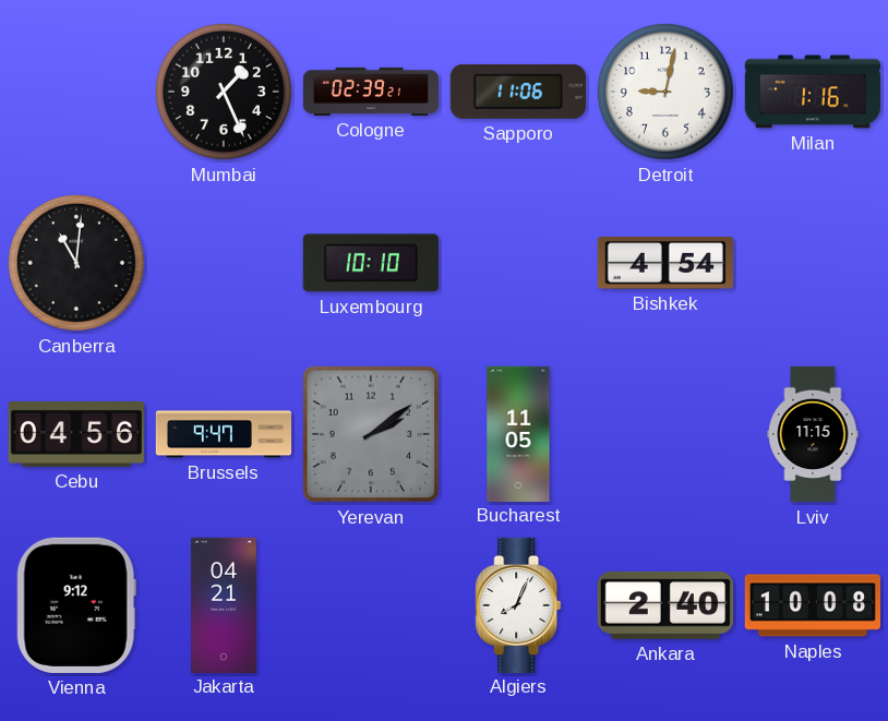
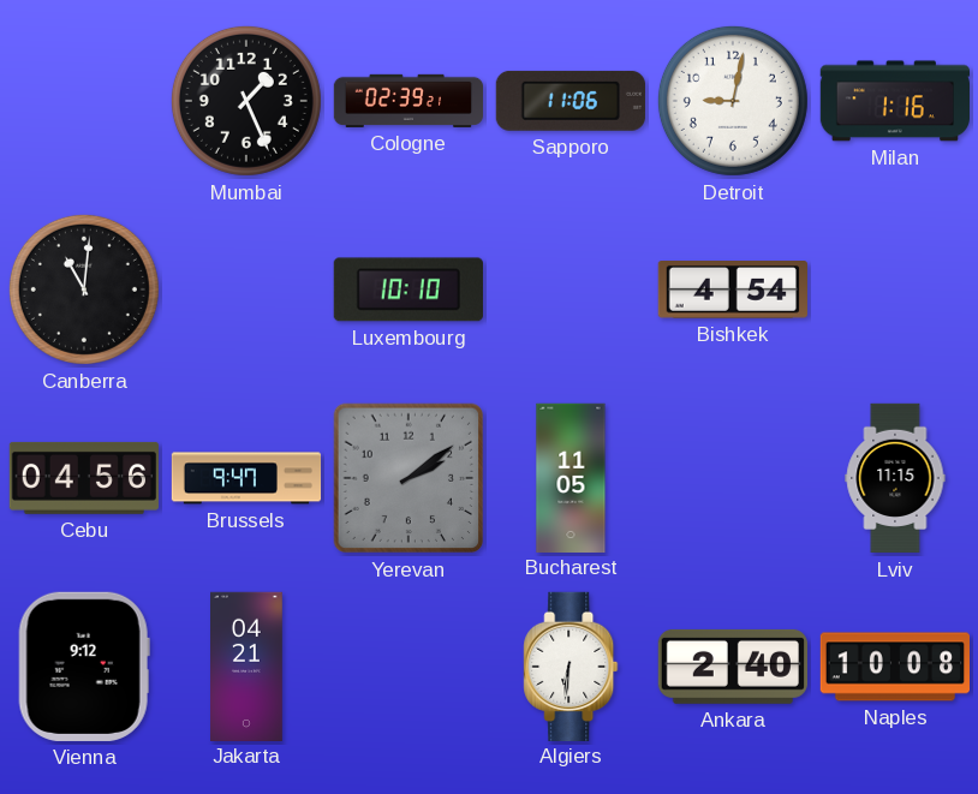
Algiers: 8:04 -> 6:31 (571, 665)
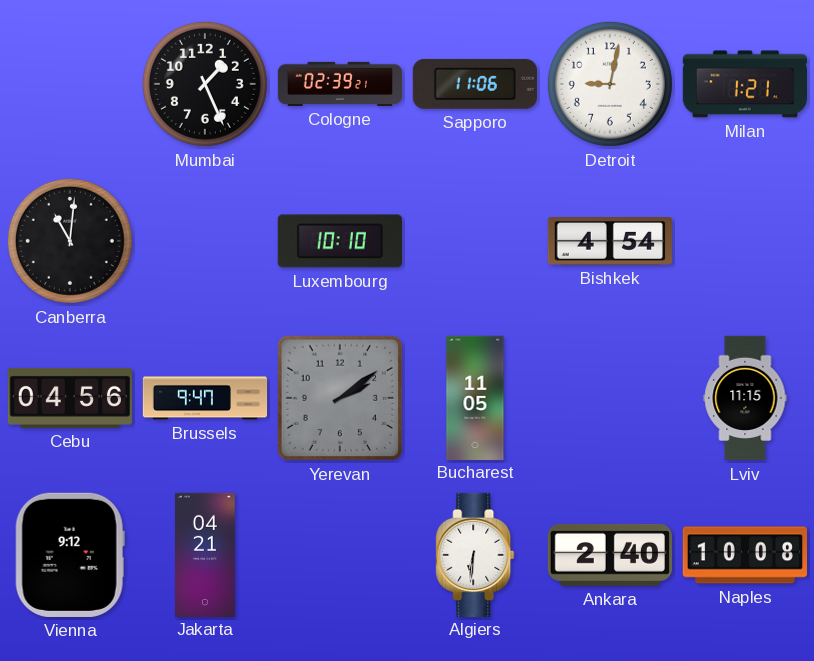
Milan: 1:16 -> 1:21 (744, 84)
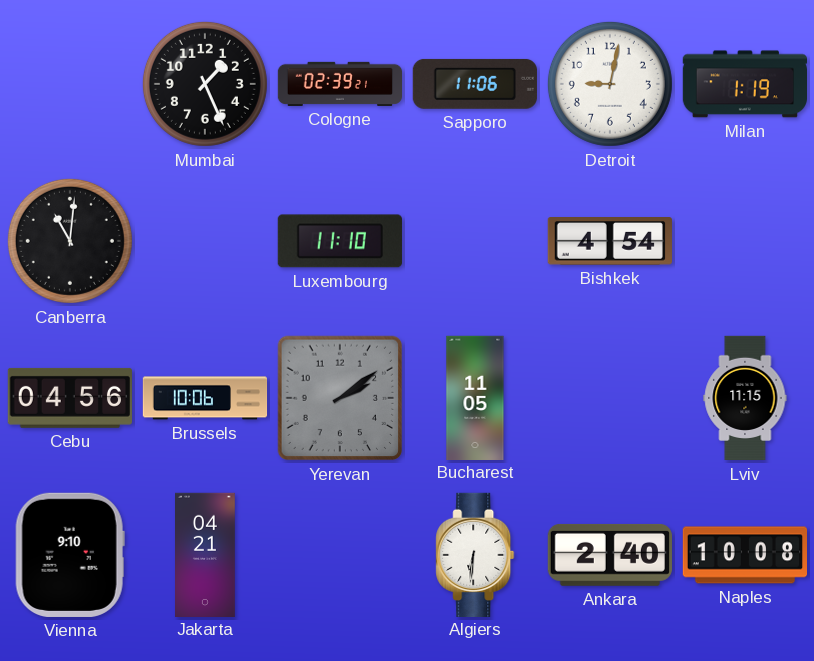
Milan: 1:21 -> 1:19 (744, 84)
Luxembourg: 10:10 -> 11:10 (340, 241)
Brussels: 9:47 -> 10:06 (205, 398)
Vienna: 9:12 -> 9:10 (70, 555)
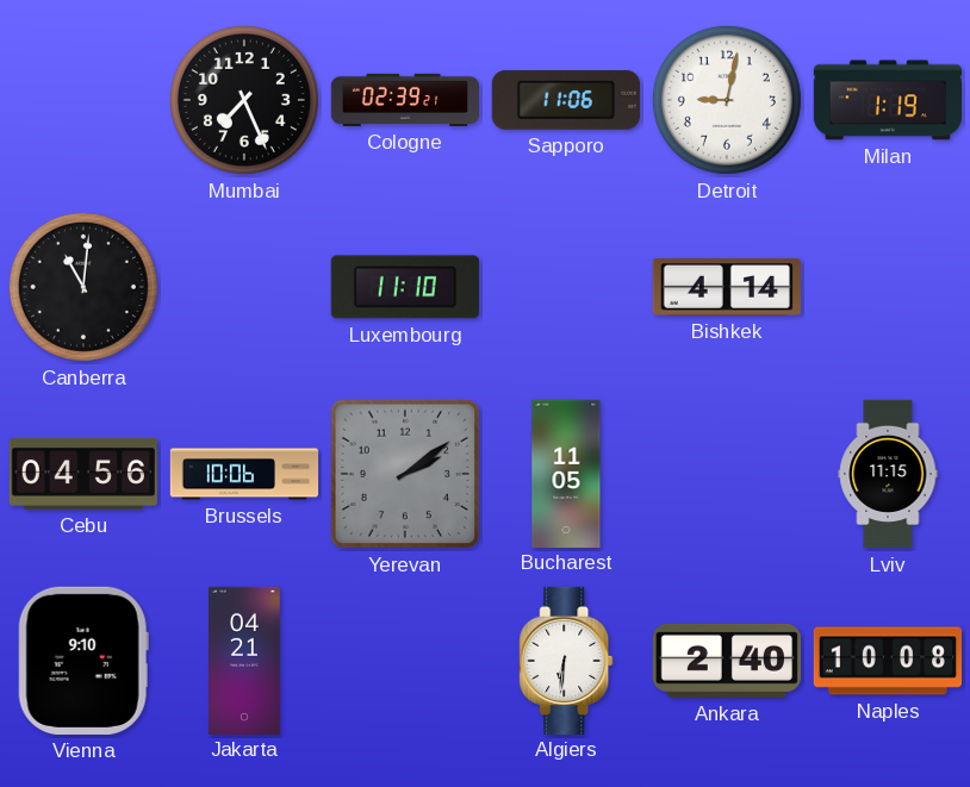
Mumbai: 1:26 -> 7:26 (244, 100)
Bishkek: 4:54 -> 4:14 (727, 288)
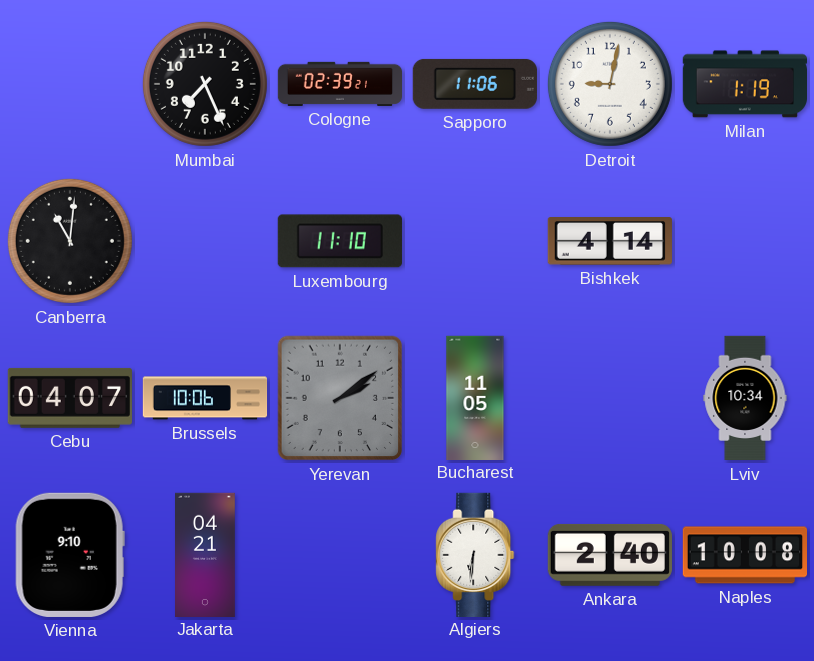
Cebu: 04:56 -> 04:07 (69, 398)
Lviv: 11:15 -> 10:34 (745, 398)
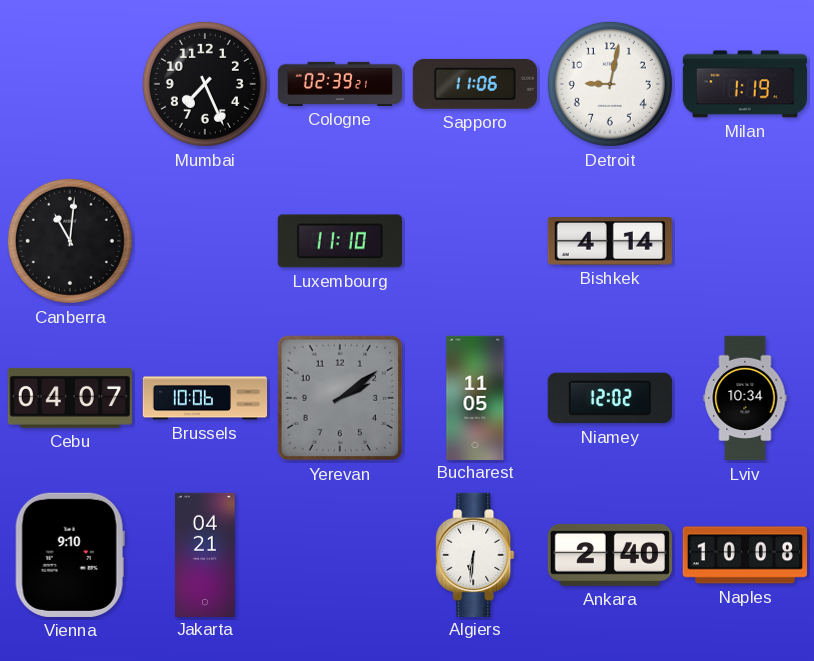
Niamey: none -> 12:02 (610, 398)
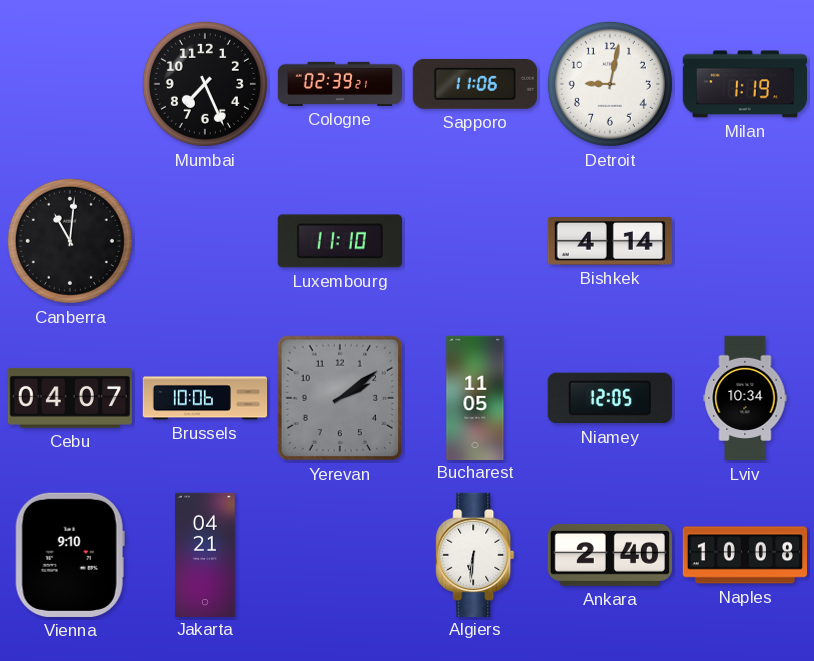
Niamey: 12:02 -> 12:05 (610, 398)
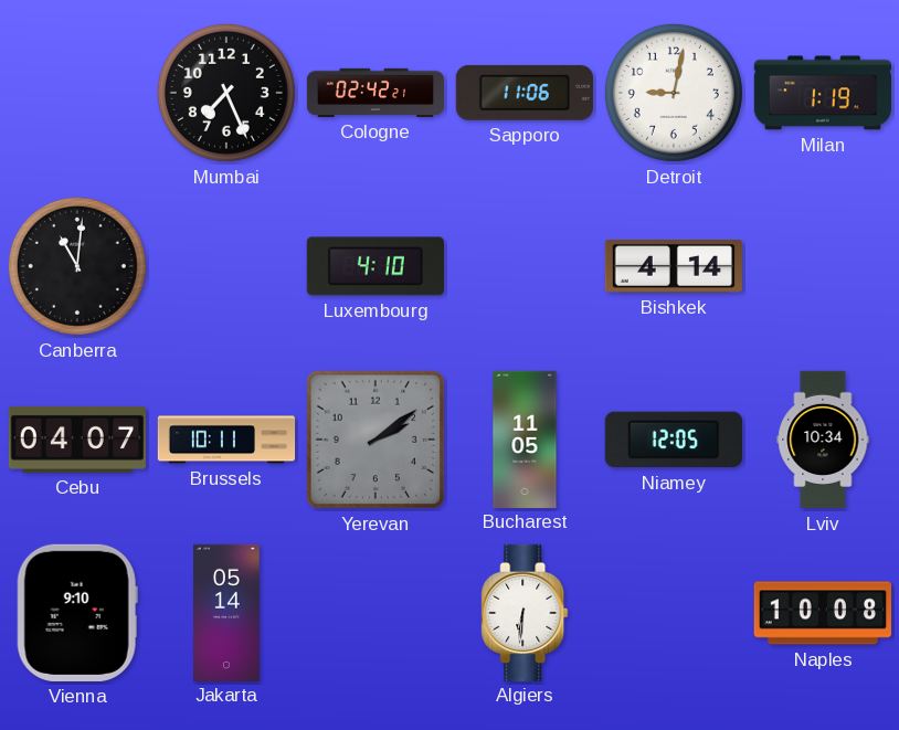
Cologne: 02:39 -> 02:42 (376, 93)
Luxembourg: 11:10 -> 4:10 (376, 266)
Brussels: 10:06 -> 10:11 (226, 440)
Jakarta: 04:21 -> 05:14 (228, 612)
Ankara: 2:40 -> none (610, 555)
